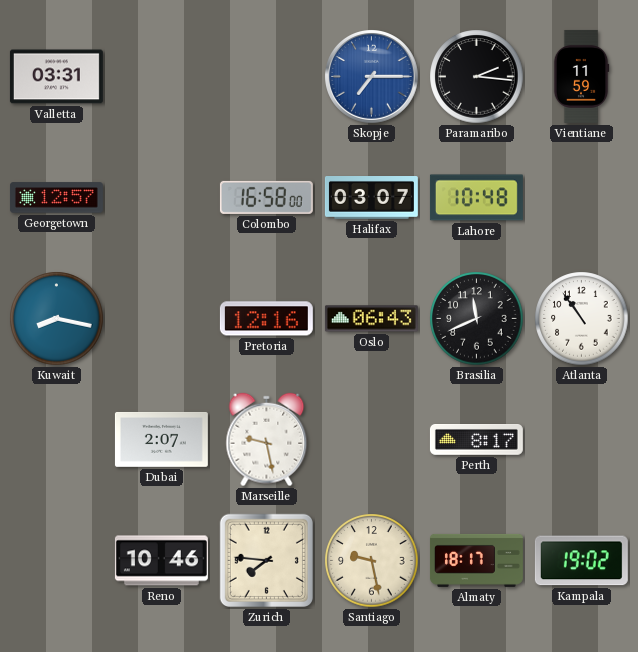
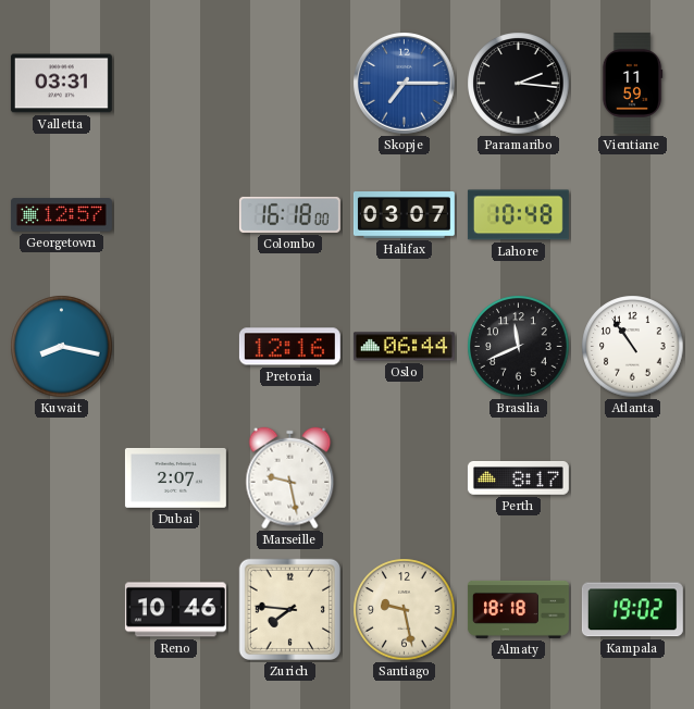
Colombo: 16:58 -> 16:18 (289, 214)
Oslo: 06:43 -> 06:44 (404, 347)
Almaty: 18:17 -> 18:18 (518, 609)
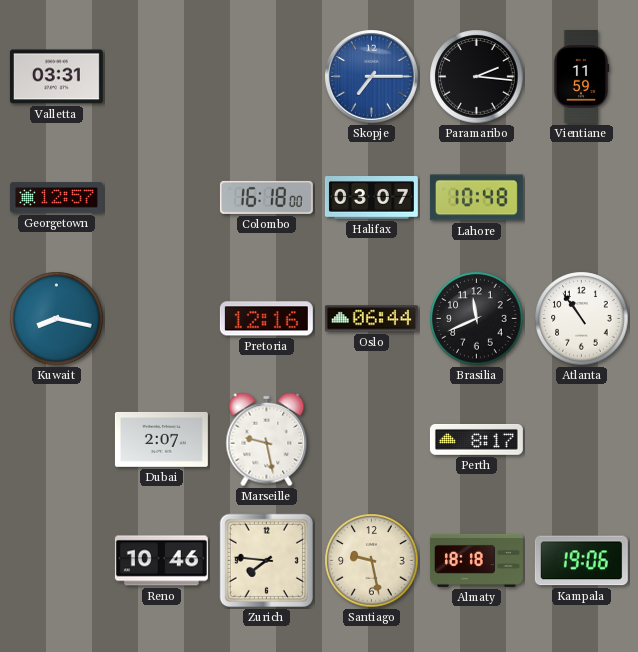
Kampala: 19:02 -> 19:06 (581, 561)
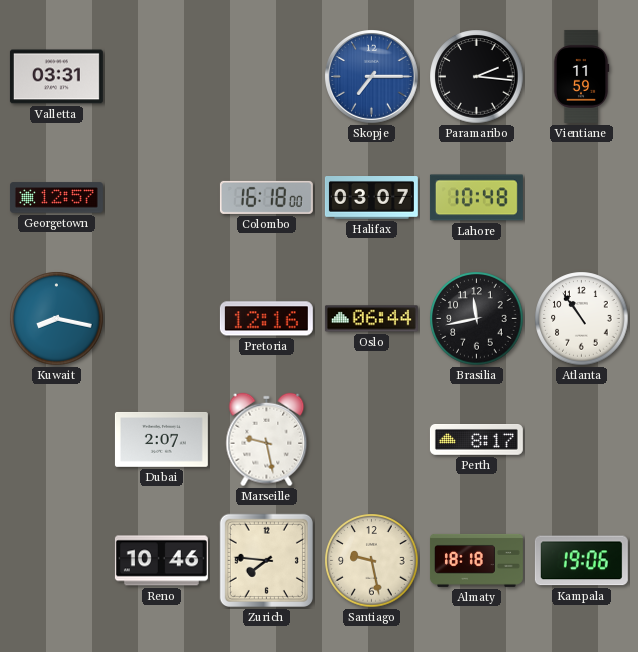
Brasilia: 11:41 -> 11:43 (477, 319)
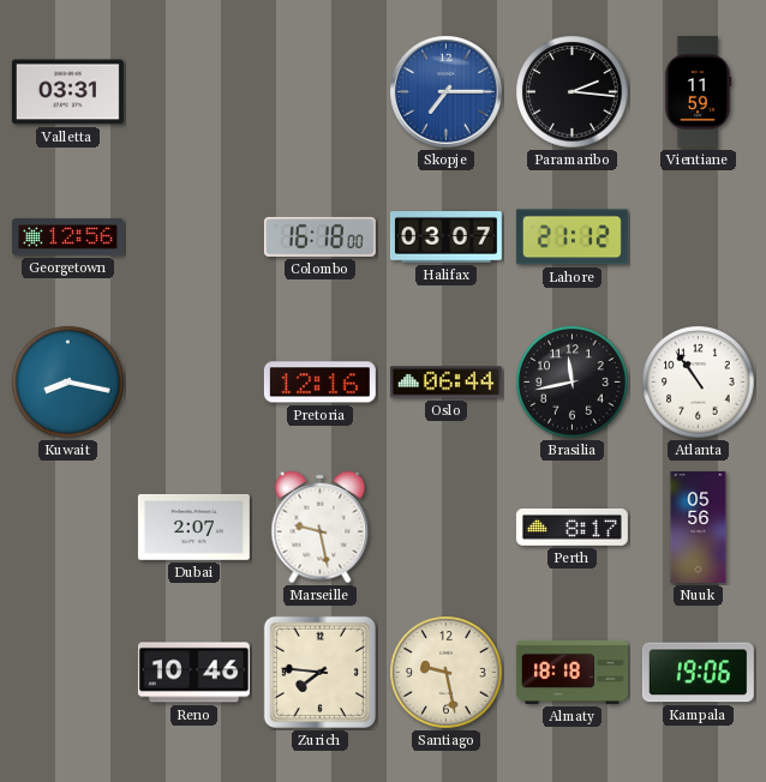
Georgetown: 12:57 -> 12:56 (67, 237)
Lahore: 10:48 -> 21:12 (571, 237)
Nuuk: none -> 05:56 (699, 527)
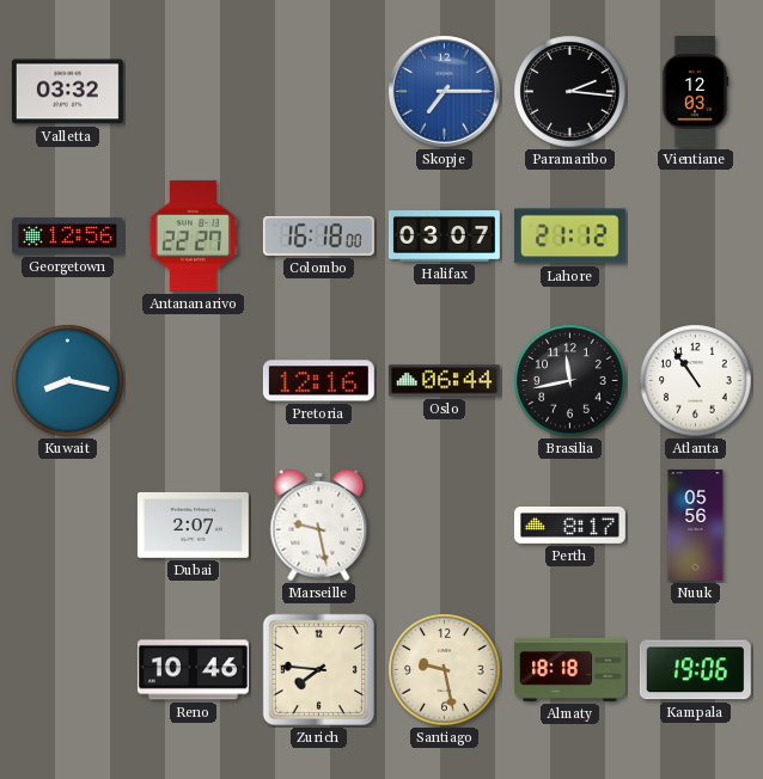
Valletta: 03:31 -> 03:32 (67, 92)
Vientiane: 11:59 -> 12:03 (695, 91)
Antananarivo: none -> 22:27 (193, 235)
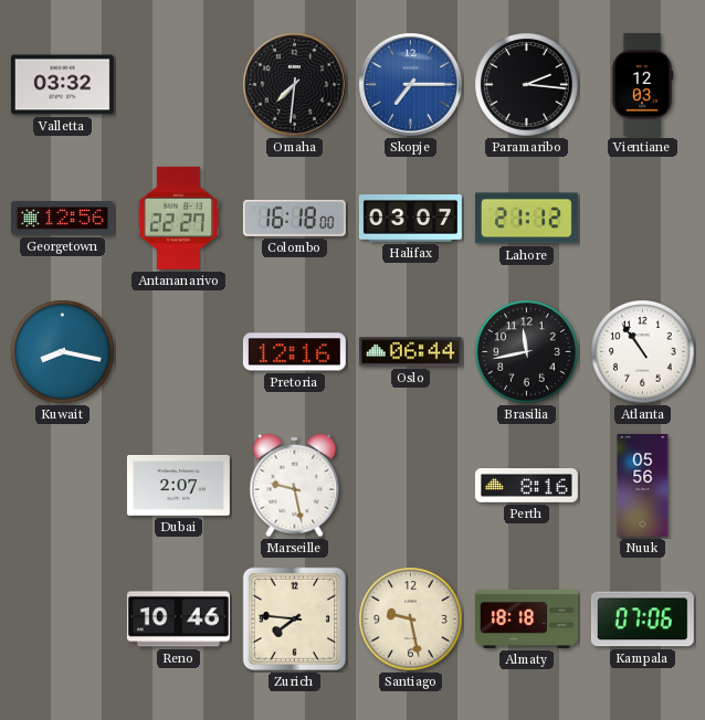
Omaha: none -> 7:31 (295, 85)
Perth: 8:17 -> 8:16 (526, 486)
Kampala: 19:06 -> 07:06 (642, 620)
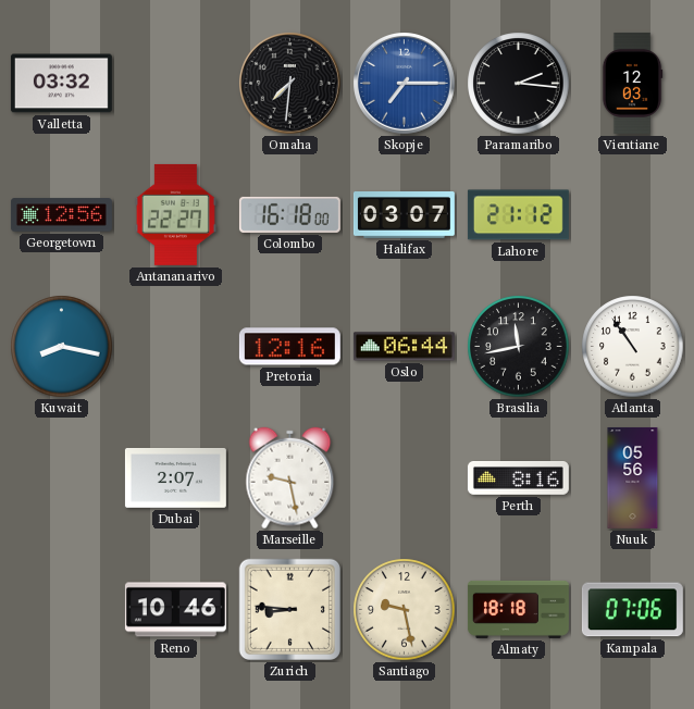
Zurich: 7:46 -> 8:46 (289, 609)
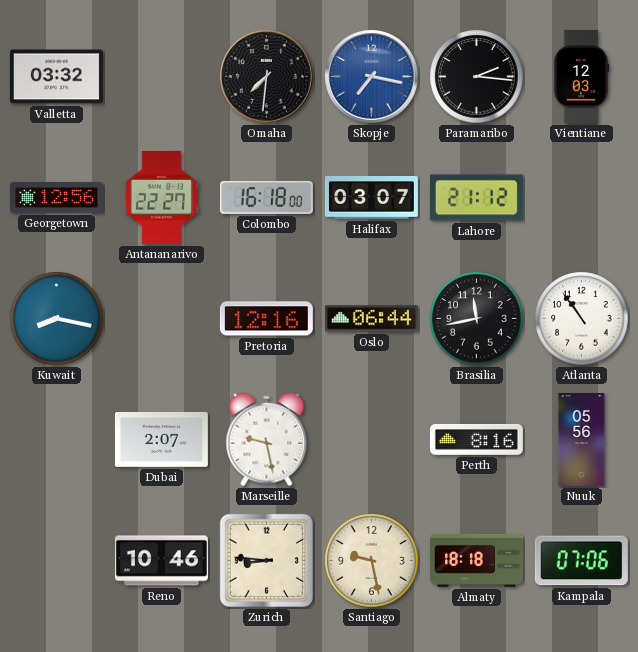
Skopje: 7:15 -> 7:17 (372, 77)
